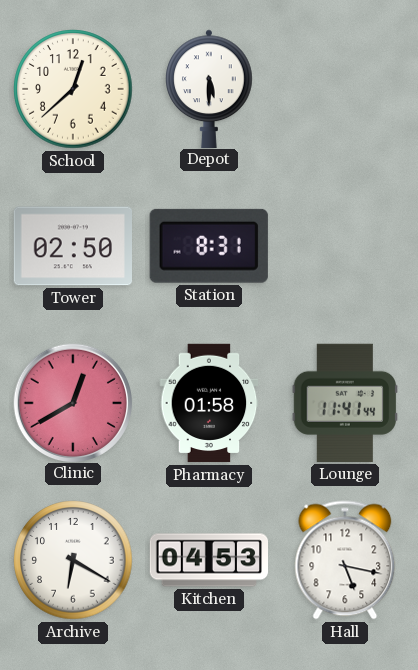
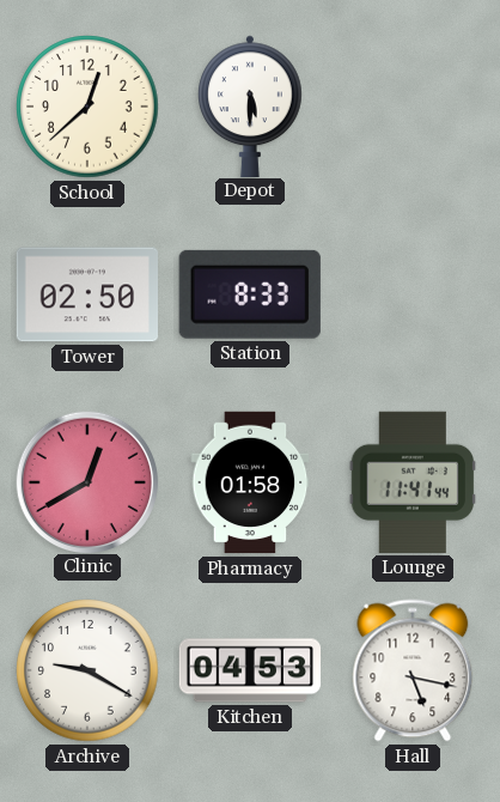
Station: 8:31 -> 8:33 (250, 294)
Archive: 6:20 -> 9:20 (87, 670)
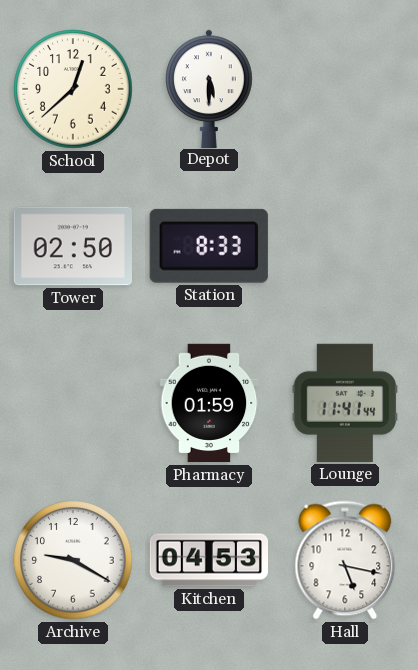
Clinic: 12:40 -> none (86, 481)
Pharmacy: 01:58 -> 01:59 (209, 403)
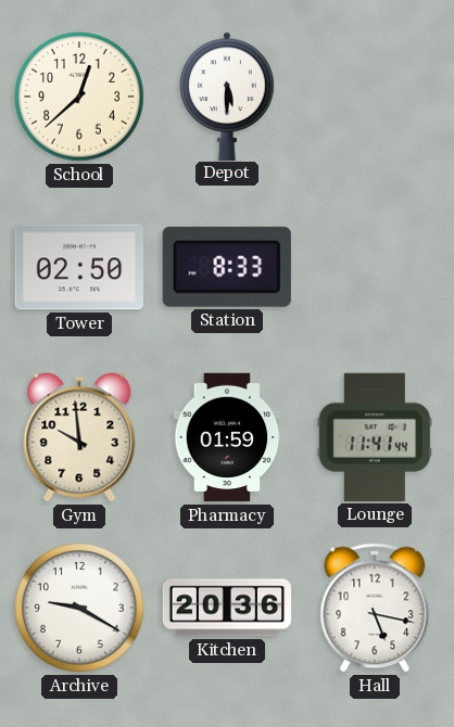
Gym: none -> 9:59 (79, 437)
Kitchen: 04:53 -> 20:36 (227, 608)
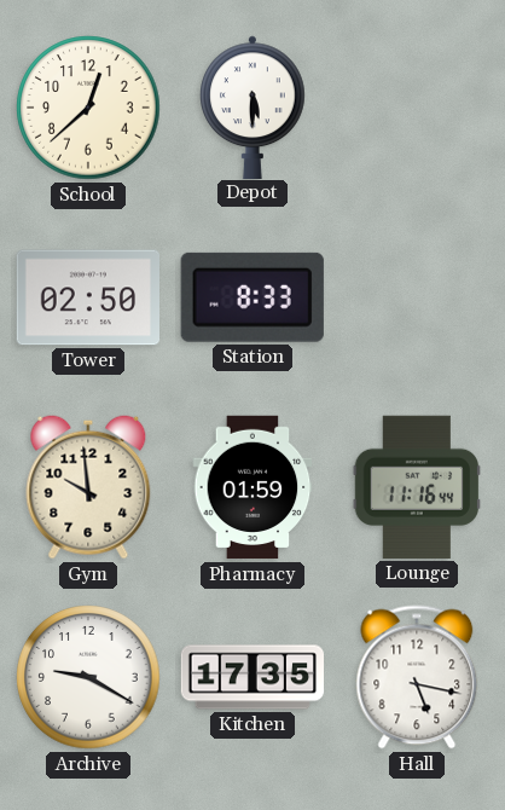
Lounge: 11:41 -> 11:16 (416, 487)
Kitchen: 20:36 -> 17:35 (252, 677)
